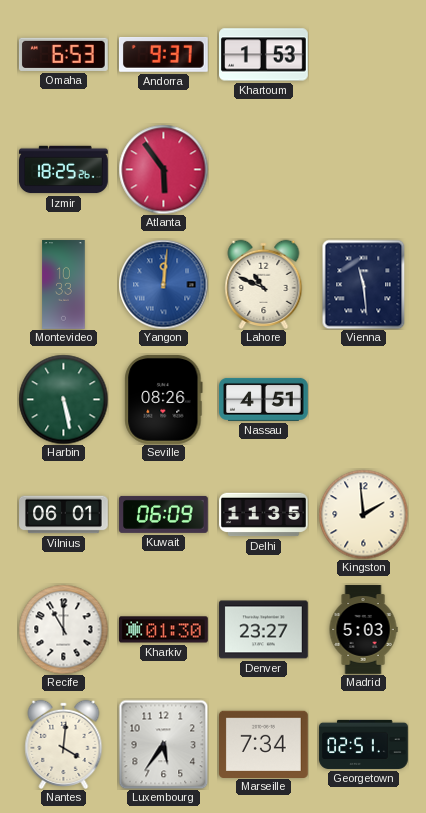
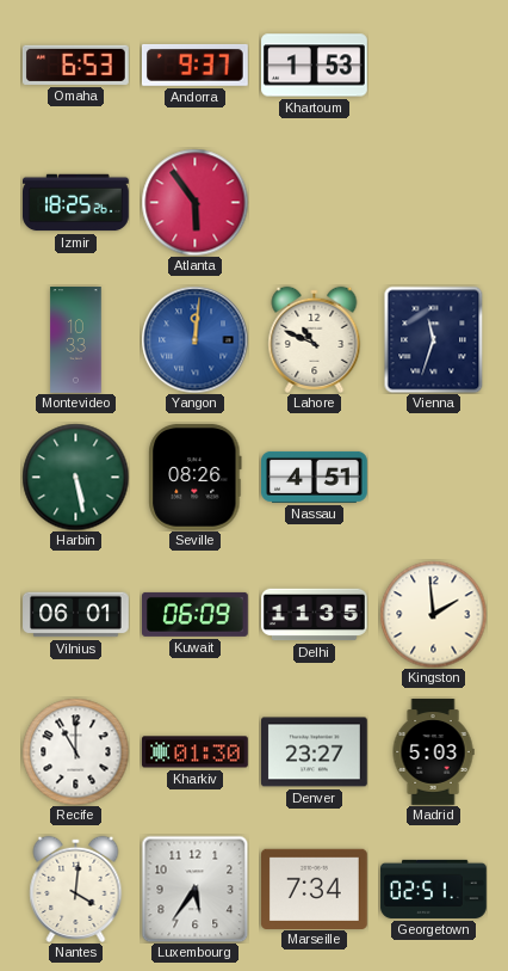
Vienna: 11:29 -> 11:33 (434, 339)
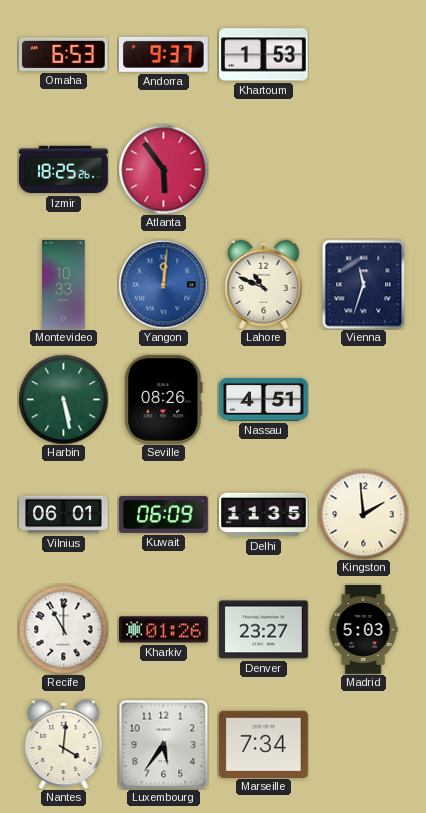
Kharkiv: 01:30 -> 01:26 (164, 630)
Georgetown: 02:51 -> none (434, 889)
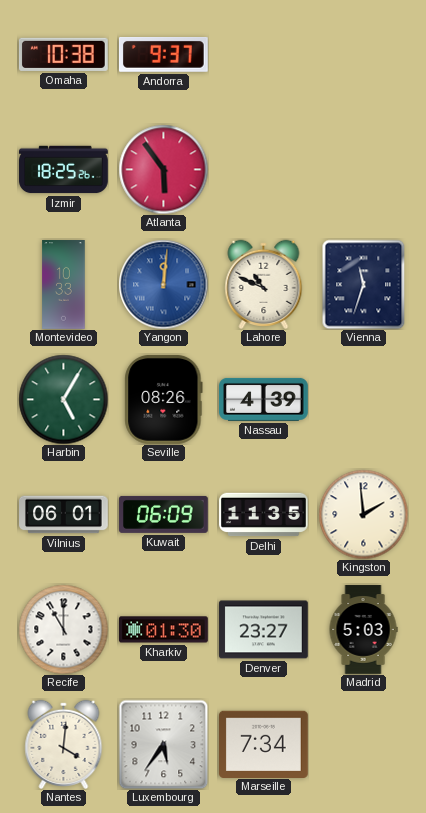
Omaha: 6:53 -> 10:38 (64, 54)
Khartoum: 1:53 -> none (264, 55)
Harbin: 5:28 -> 5:05 (63, 399)
Nassau: 4:51 -> 4:39 (264, 399)
Kharkiv: 01:26 -> 01:30 (164, 630)
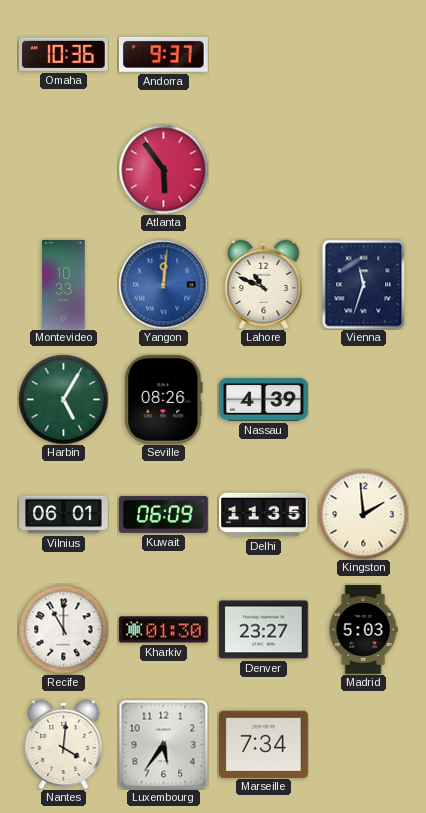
Omaha: 10:38 -> 10:36 (64, 54)
Izmir: 18:25 -> none (64, 170)
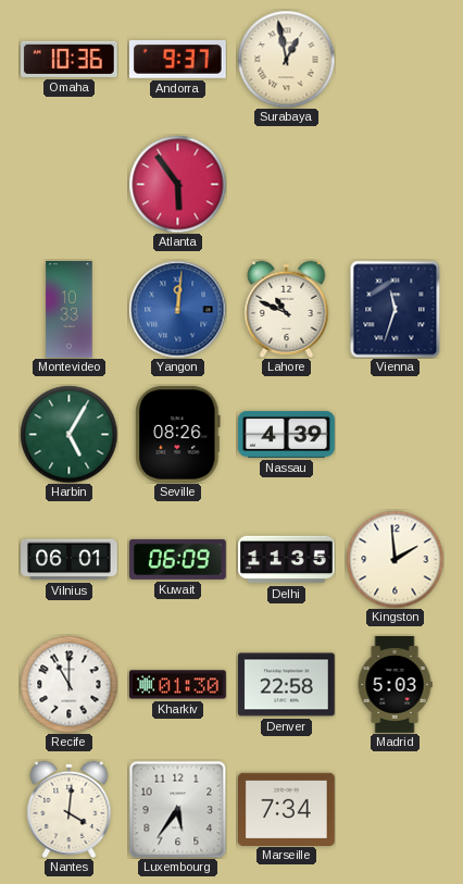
Surabaya: none -> 12:58 (286, 59)
Denver: 23:27 -> 22:58 (287, 685)
